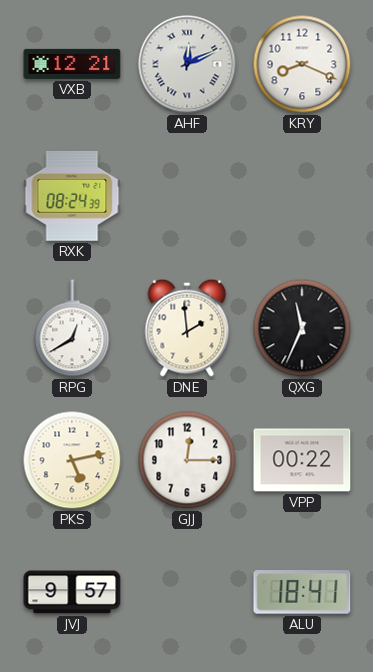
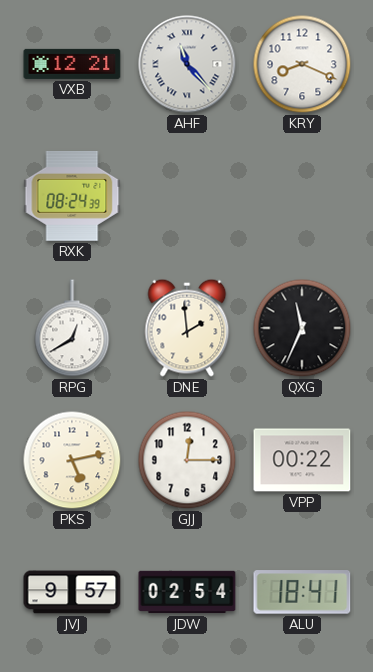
AHF: 12:11 -> 11:23 (187, 64)
JDW: none -> 02:54 (187, 592)
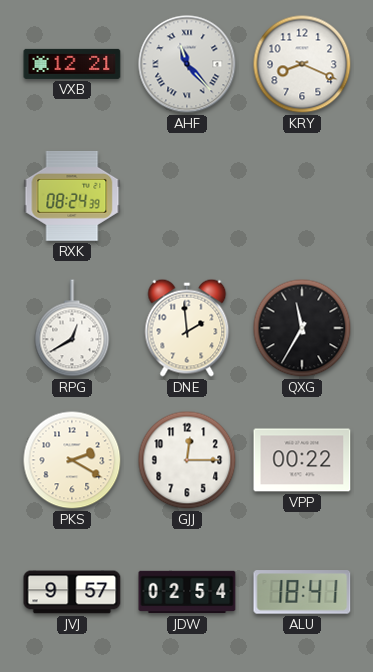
QXG: 11:34 -> 11:35 (302, 328)
PKS: 5:13 -> 2:20 (72, 460)
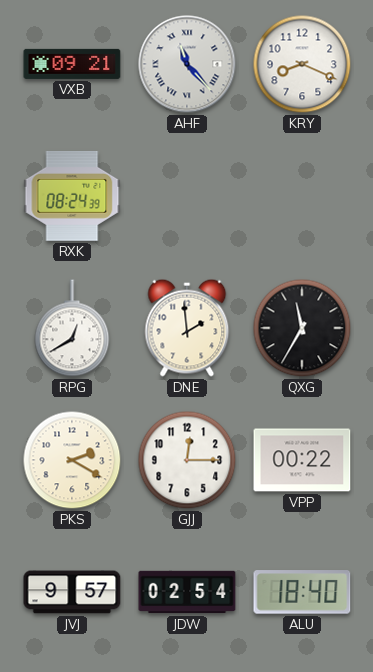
VXB: 12:21 -> 09:21 (72, 64)
ALU: 18:41 -> 18:40 (302, 592)
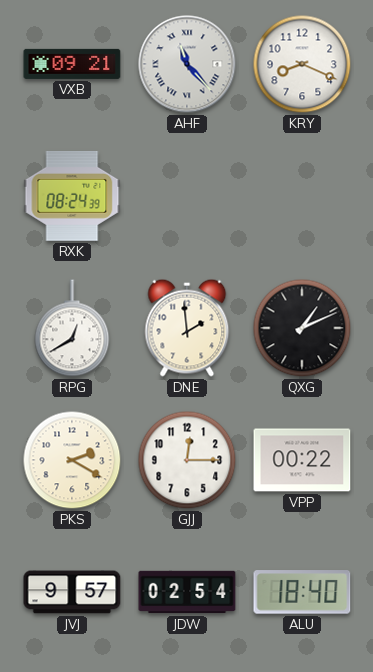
QXG: 11:35 -> 1:11 (302, 328)
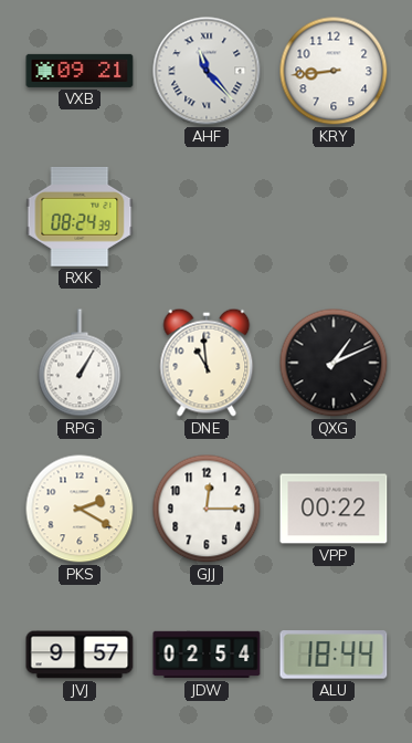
KRY: 8:19 -> 8:44 (334, 71)
RPG: 12:40 -> 1:05 (80, 363)
DNE: 1:59 -> 10:59 (207, 363)
ALU: 18:40 -> 18:44 (334, 655)
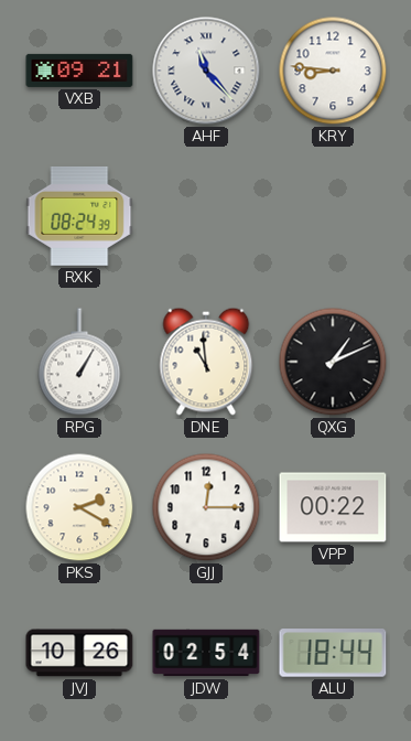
KRY: 8:44 -> 8:46 (333, 71)
JVJ: 9:57 -> 10:26 (79, 653)
